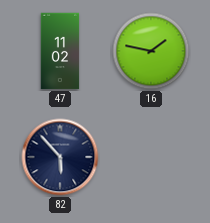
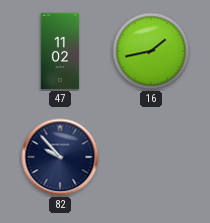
16: 1:47 -> 1:43 (151, 51)
82: 5:53 -> 9:53 (60, 157)
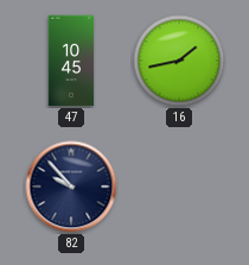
47: 11:02 -> 10:45 (71, 61)
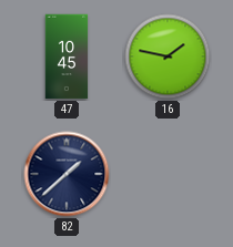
16: 1:43 -> 1:47 (168, 56)
82: 9:53 -> 1:38 (67, 174)
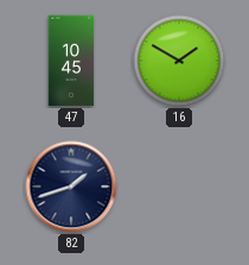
16: 1:47 -> 1:50 (179, 61)
82: 1:38 -> 1:42 (71, 187)
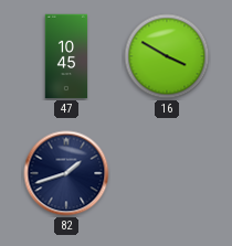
16: 1:50 -> 3:50 (167, 56)
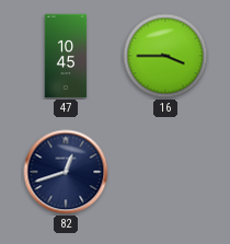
16: 3:50 -> 3:45 (165, 56)
82: 1:42 -> 12:42 (66, 172)
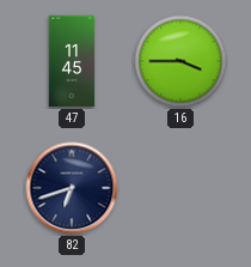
47: 10:45 -> 11:45 (72, 61)
82: 12:42 -> 6:42 (72, 188)
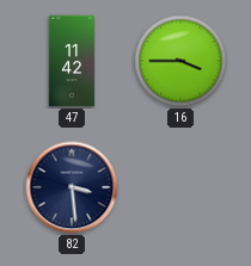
47: 11:45 -> 11:42 (72, 61)
82: 6:42 -> 3:29 (72, 187)
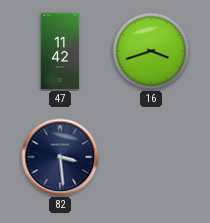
16: 3:45 -> 3:42 (151, 51)
